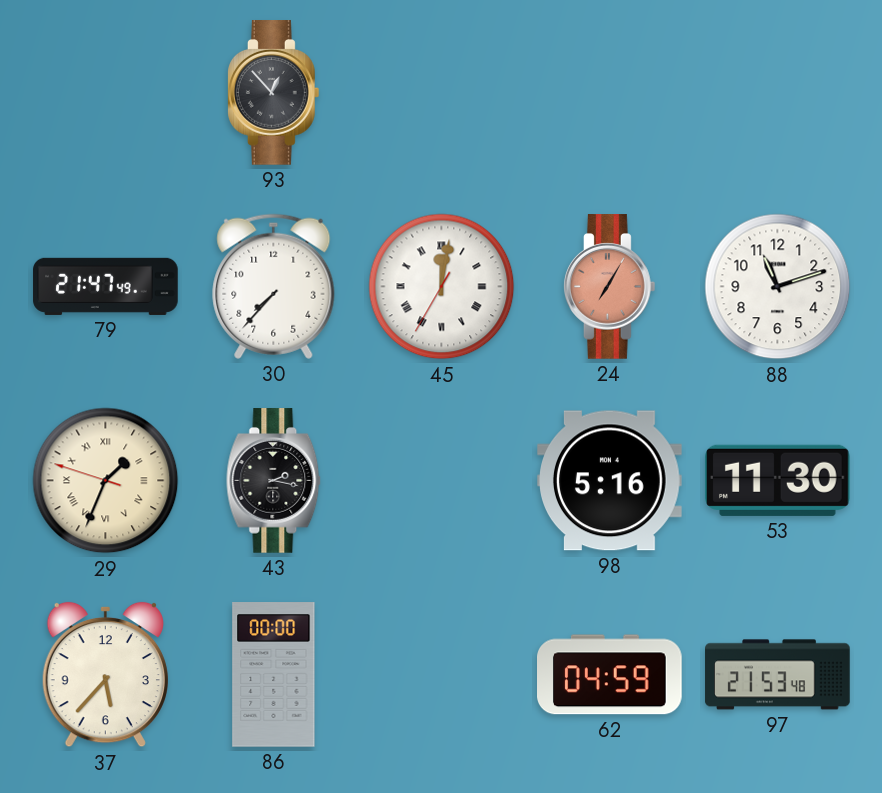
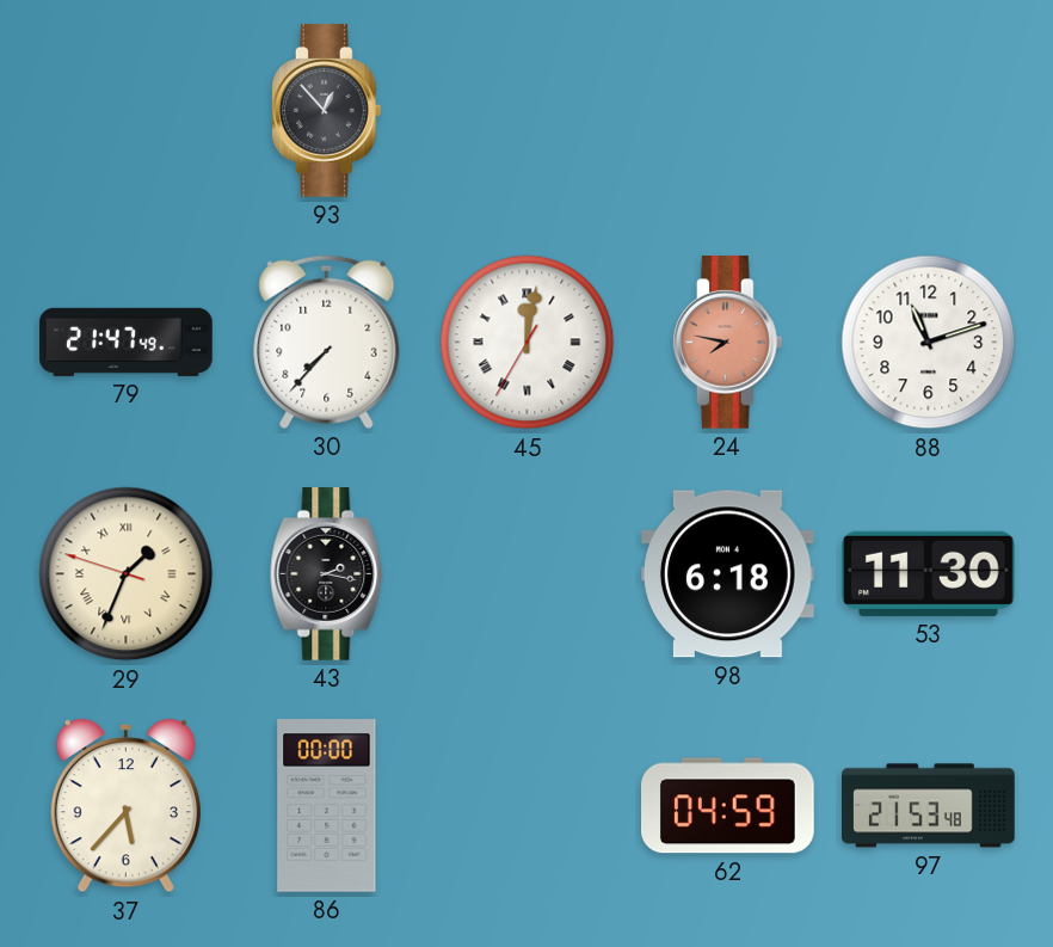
24: 7:05 -> 7:47 (727, 343)
98: 5:16 -> 6:18 (728, 574)
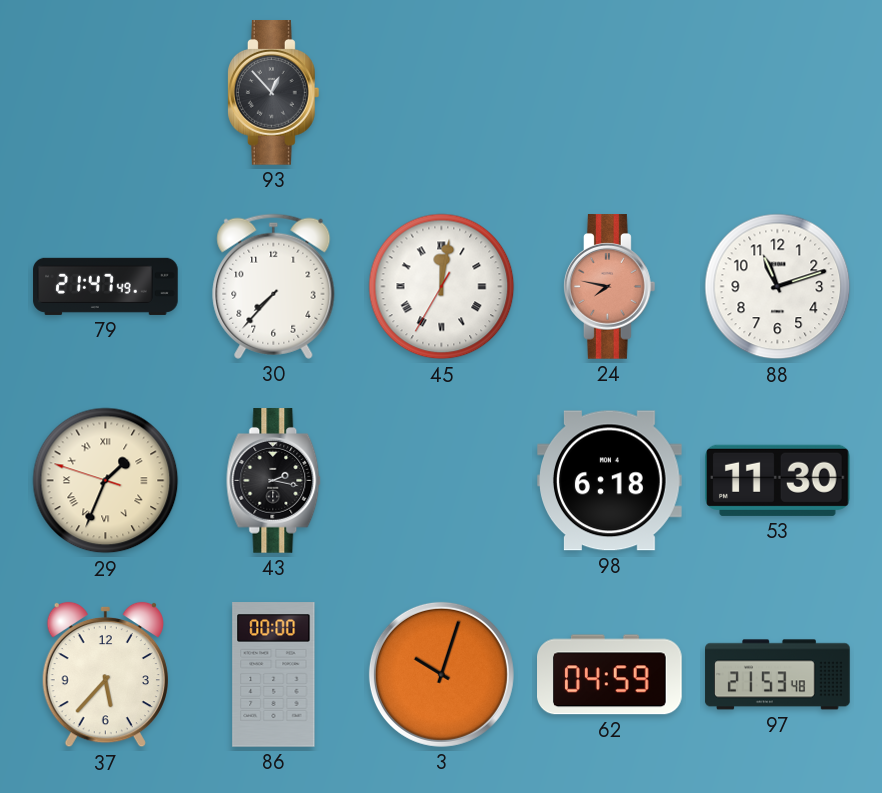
3: none -> 10:03 (441, 674)
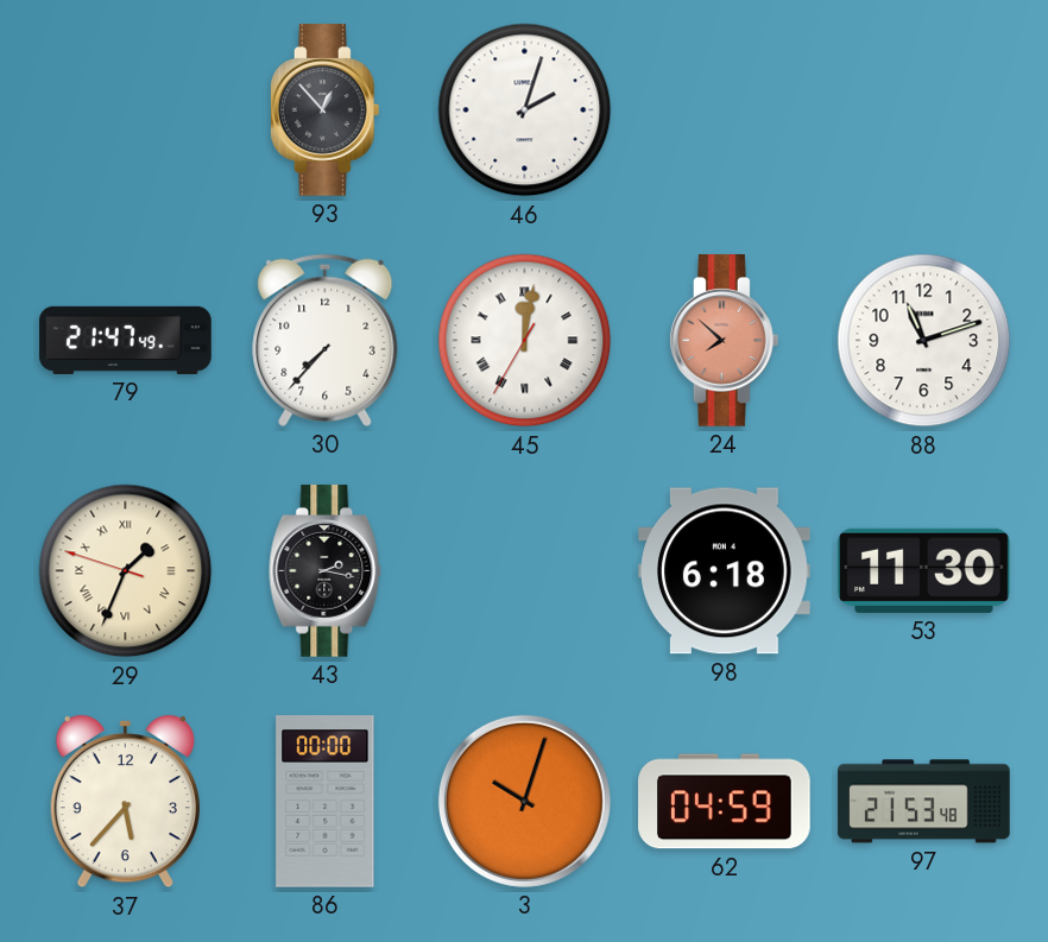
46: none -> 2:03 (525, 110)
24: 7:47 -> 7:52 (724, 341)
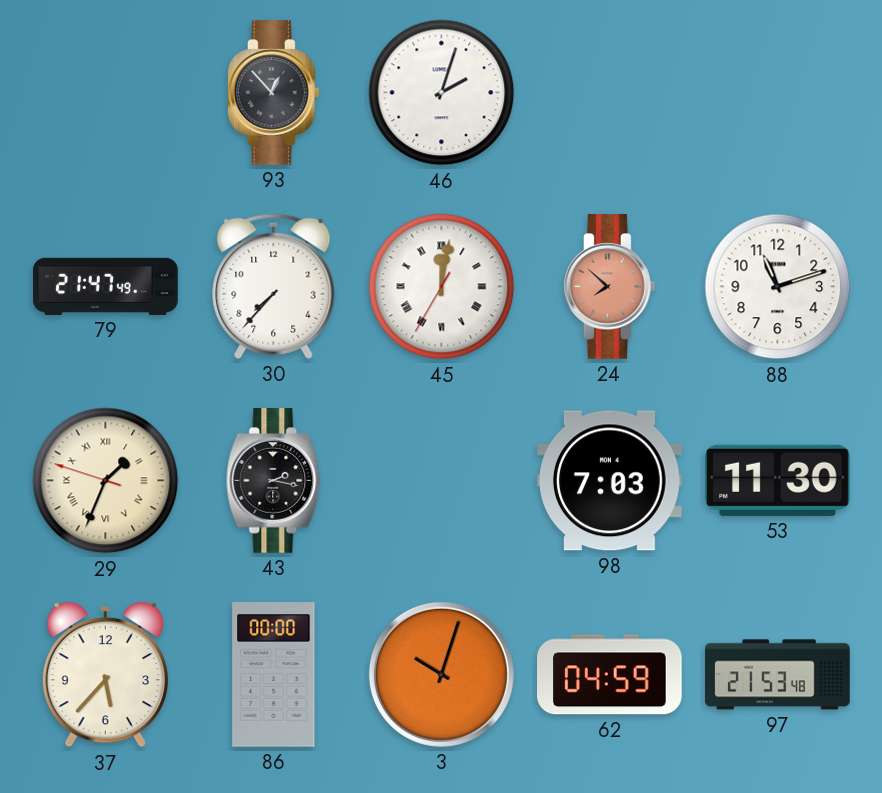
98: 6:18 -> 7:03 (610, 481)
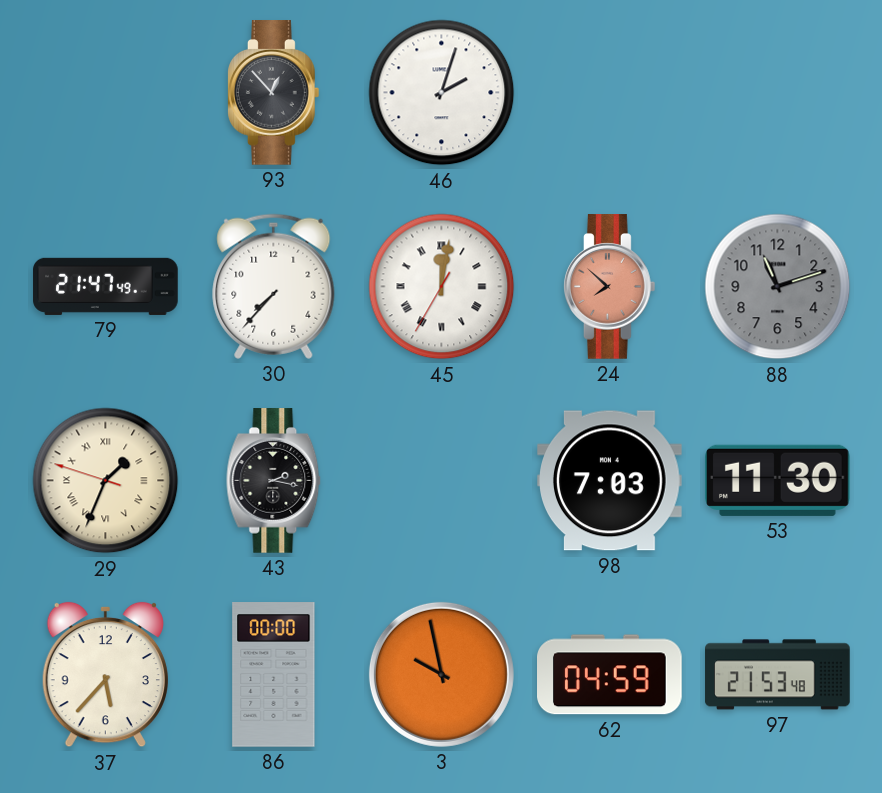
88 dial: white -> grey (778, 287)
3: 10:03 -> 9:58 (441, 674)
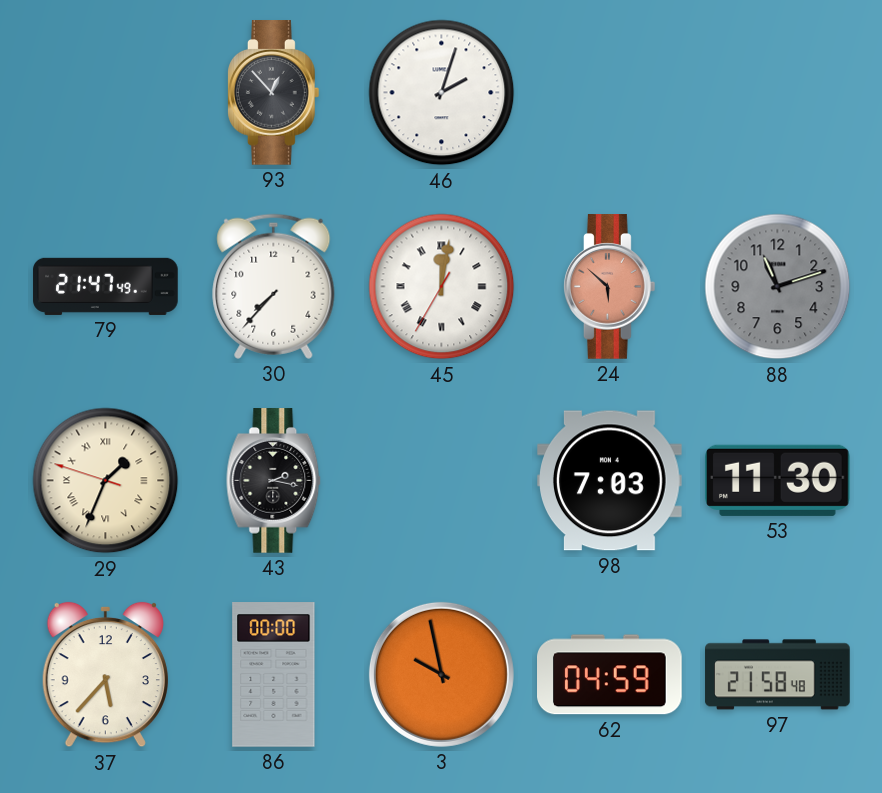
24: 7:52 -> 5:52 (609, 287)
97: 21:53 -> 21:58 (778, 675)
